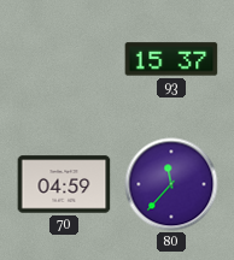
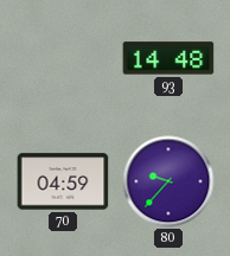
93: 15:37 -> 14:48 (168, 58)
80: 11:37 -> 9:37 (168, 181)
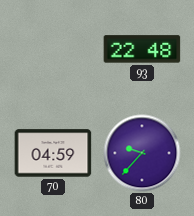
93: 14:48 -> 22:48 (142, 49)
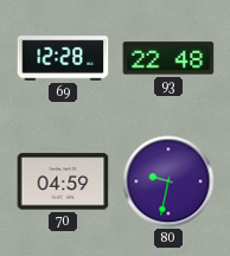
69: none -> 12:28 (63, 58)
80: 9:37 -> 9:32 (168, 181)
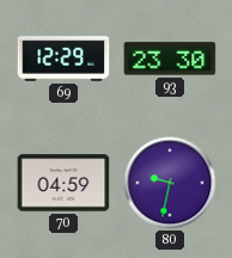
69: 12:28 -> 12:29 (63, 59)
93: 22:48 -> 23:30 (170, 59)
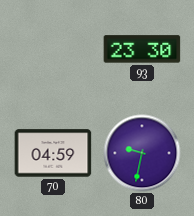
69: 12:29 -> none (63, 59)
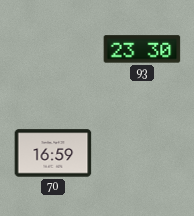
70: 04:59 -> 16:59 (53, 153)
80: 9:32 -> none (142, 153)
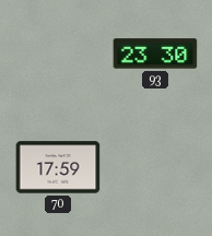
70: 16:59 -> 17:59 (58, 167)
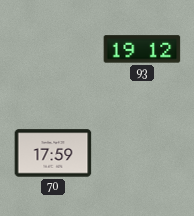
93: 23:30 -> 19:12 (142, 49)
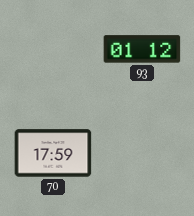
93: 19:12 -> 01:12 (142, 49)
